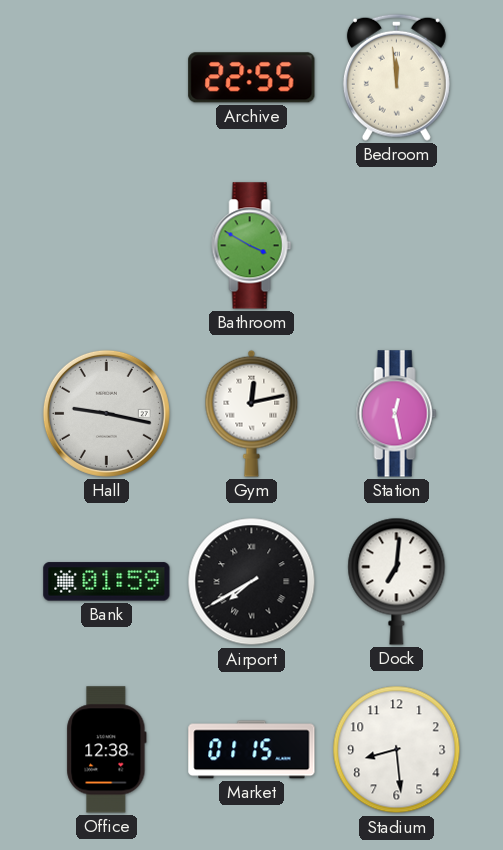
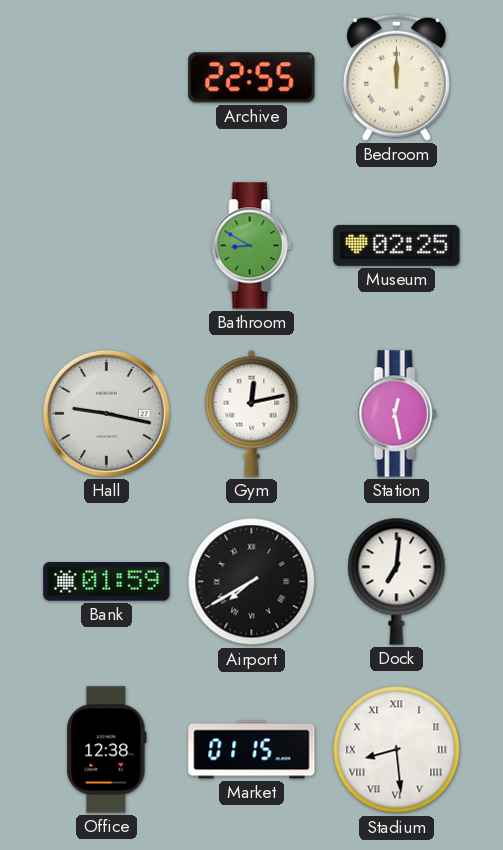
Bedroom: 11:59 -> 12:00 (396, 77)
Bathroom: 3:50 -> 8:50 (252, 246)
Museum: none -> 02:25 (397, 245)
Stadium numerals: Arabic -> Roman (397, 750)
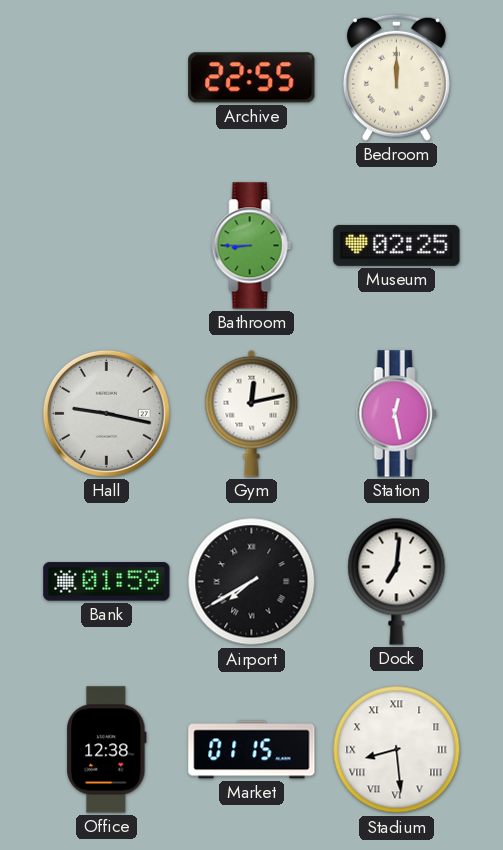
Bathroom: 8:50 -> 8:45 (252, 246)
